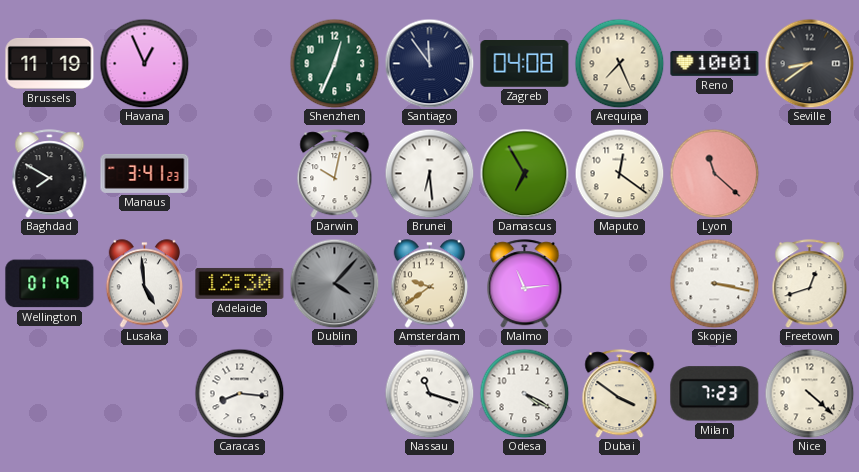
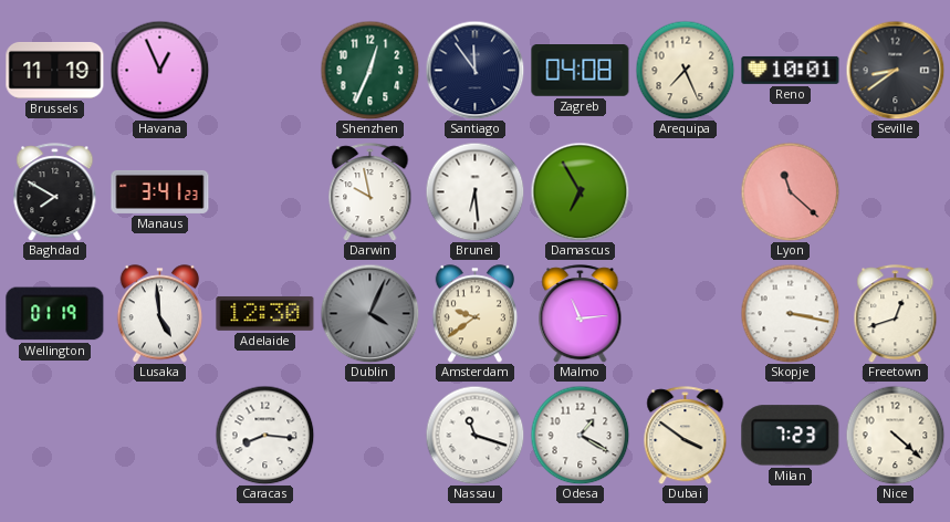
Darwin: 10:02 -> 9:58 (370, 192)
Maputo: 12:21 -> none (619, 173)
Dublin: 4:07 -> 4:04 (369, 313)
Odesa: 4:20 -> 1:20 (580, 435)
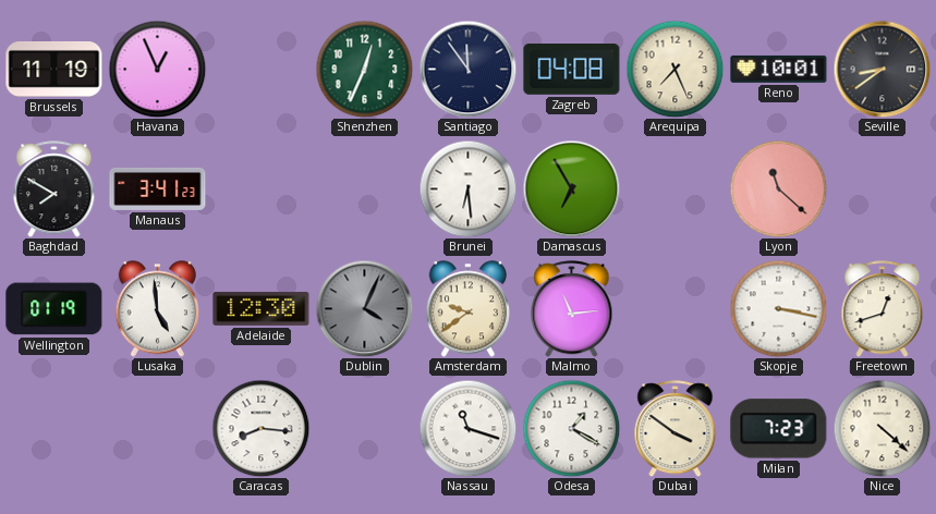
Darwin: 9:58 -> none (370, 192)
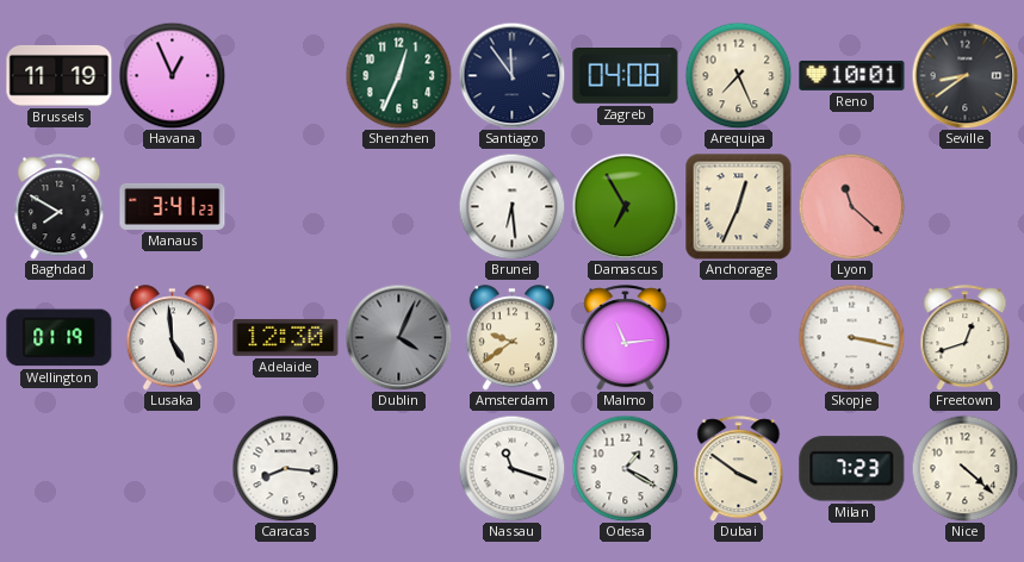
Anchorage: none -> 12:34 (739, 207)
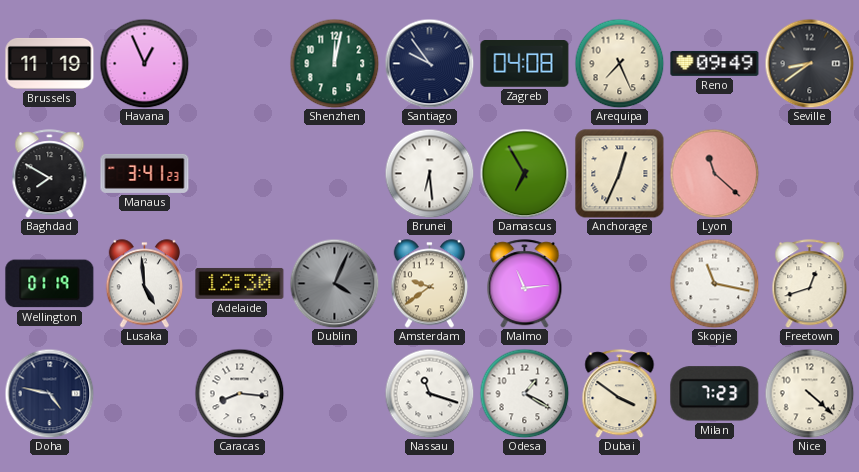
Shenzhen: 12:34 -> 12:02 (334, 63)
Santiago: 11:54 -> 9:54 (429, 63)
Reno: 10:01 -> 09:49 (715, 63)
Skopje: 3:17 -> 11:17 (714, 283)
Doha: none -> 4:47 (49, 393)
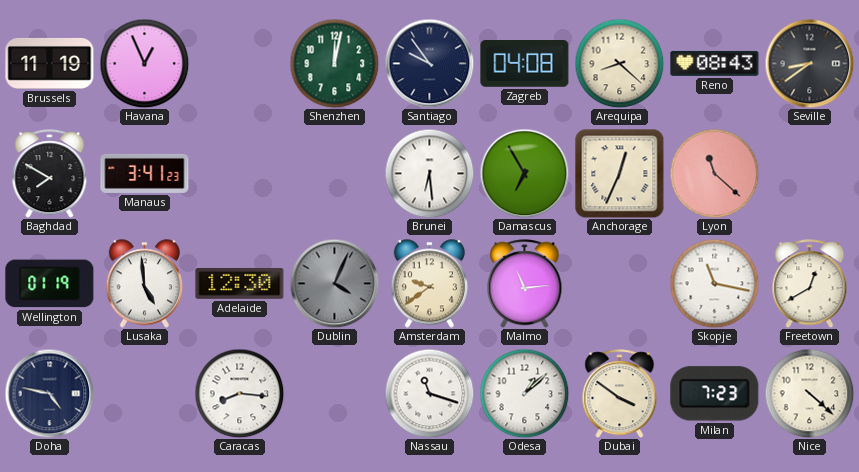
Arequipa: 7:26 -> 8:22 (619, 63)
Reno: 09:49 -> 08:43 (715, 63)
Freetown: 12:42 -> 12:40 (810, 284)
Odesa: 1:20 -> 1:08 (524, 393)
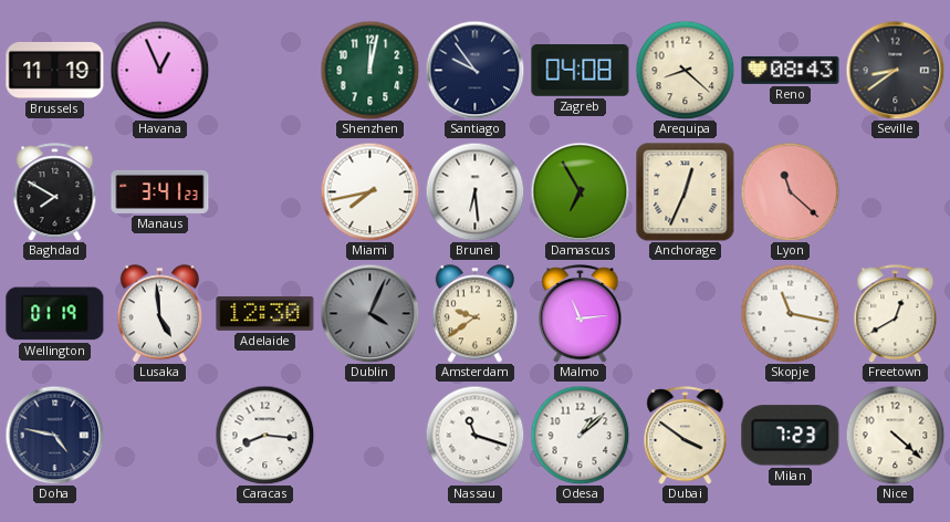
Miami: none -> 7:43 (369, 191)
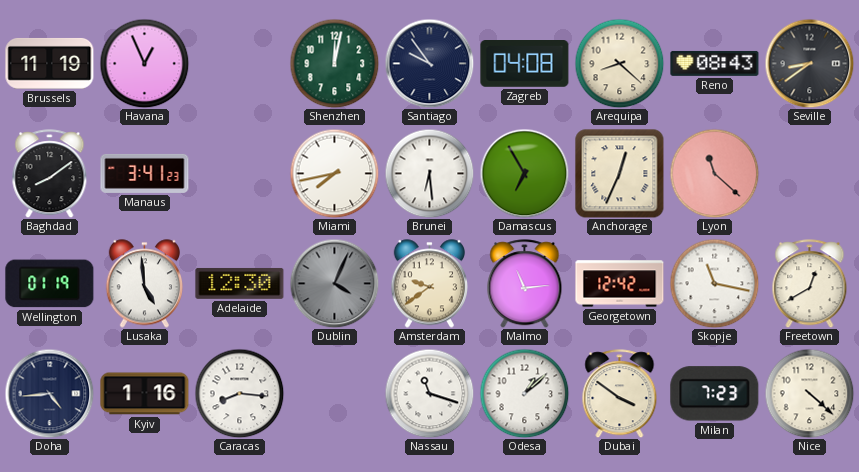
Baghdad: 7:50 -> 8:09 (50, 174)
Georgetown: none -> 12:42 (620, 284)
Doha: 4:47 -> 4:44 (49, 393)
Kyiv: none -> 1:16 (145, 394)
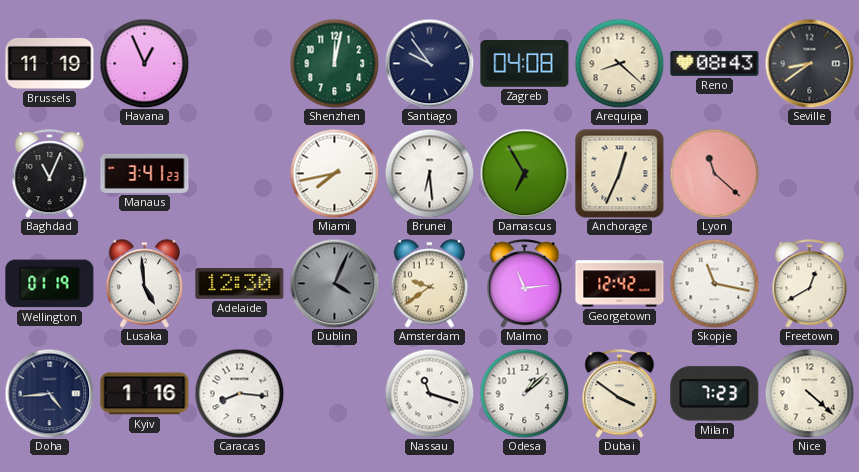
Baghdad: 8:09 -> 11:04 (50, 174)
